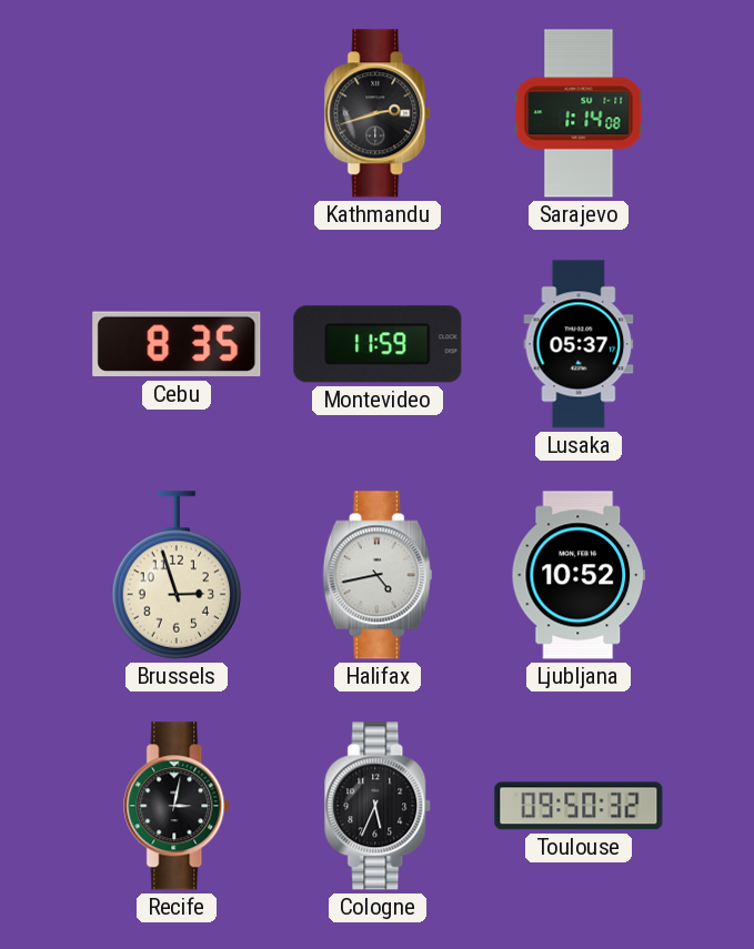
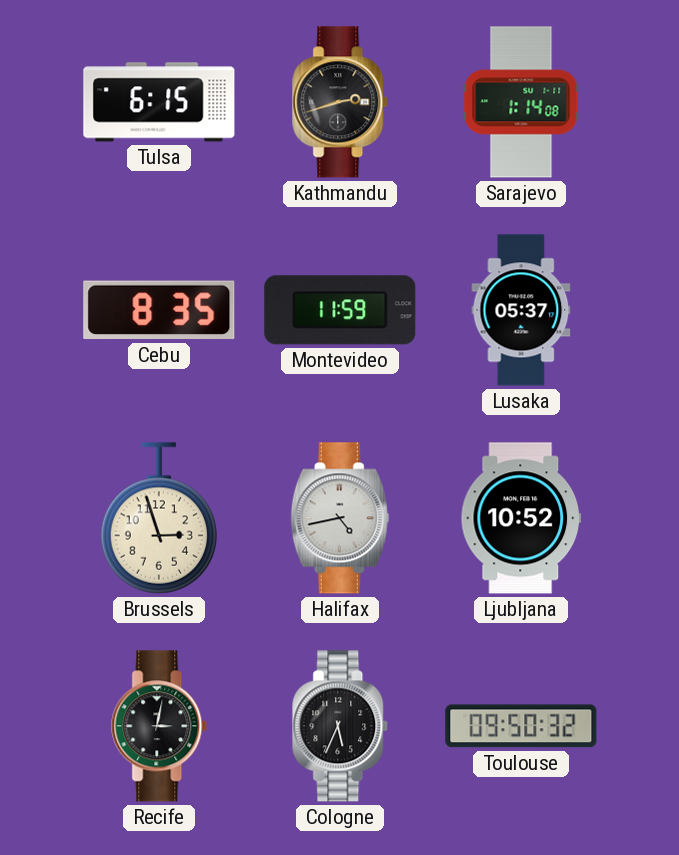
Tulsa: none -> 6:15 (159, 102)
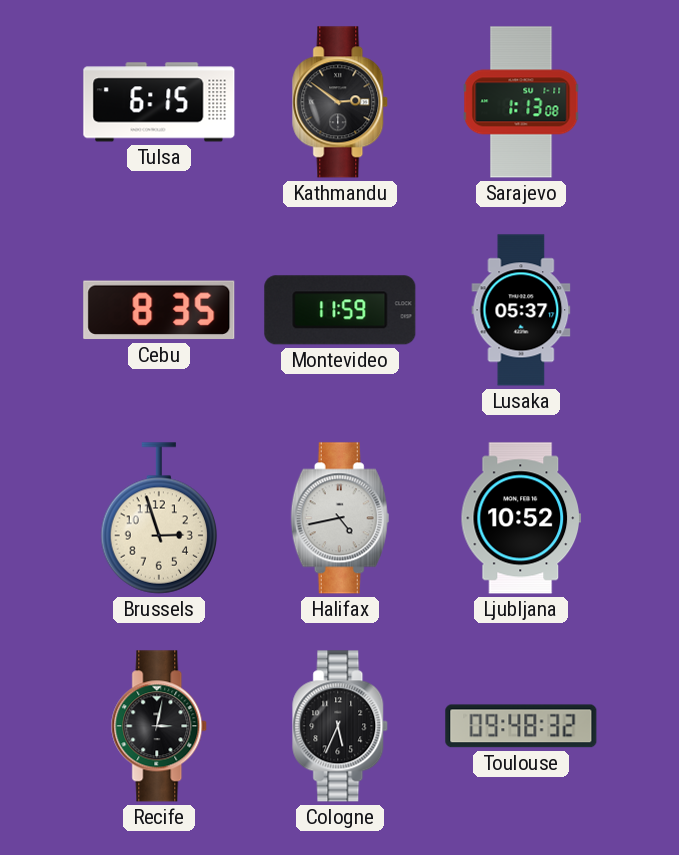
Kathmandu: 2:42 -> 2:51 (341, 102)
Sarajevo: 1:14 -> 1:13 (521, 102)
Toulouse: 09:50 -> 09:48 (521, 726)
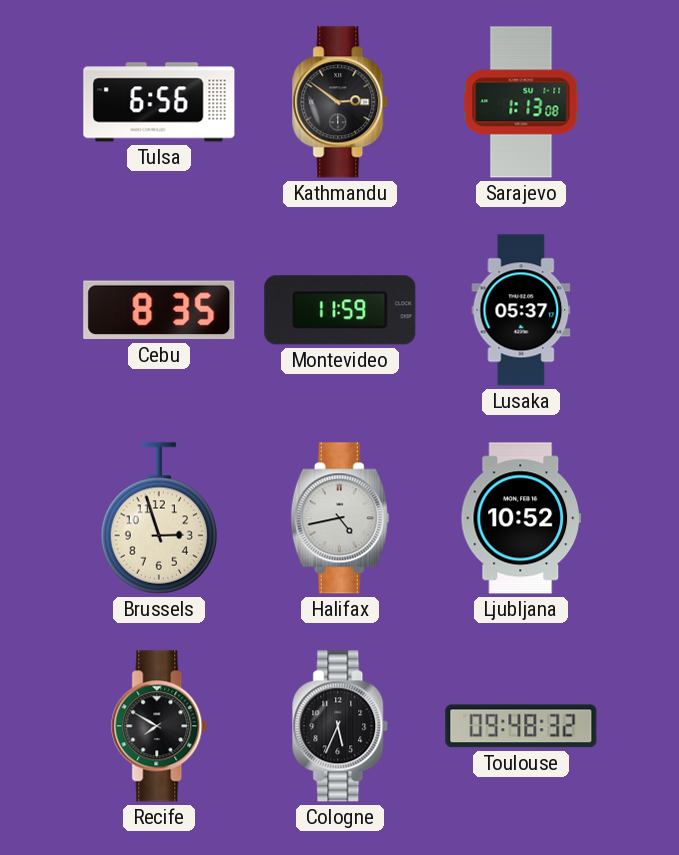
Tulsa: 6:15 -> 6:56 (159, 102)
Recife: 3:02 -> 7:50 (160, 726)
